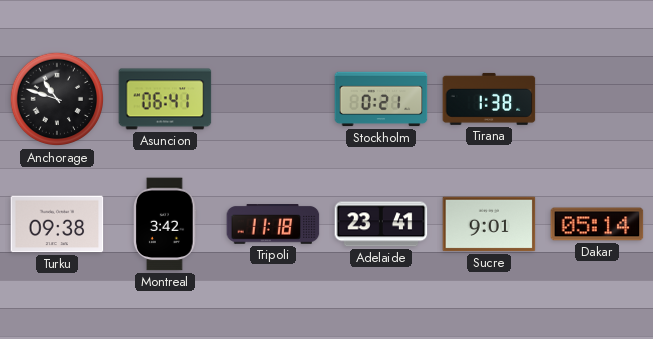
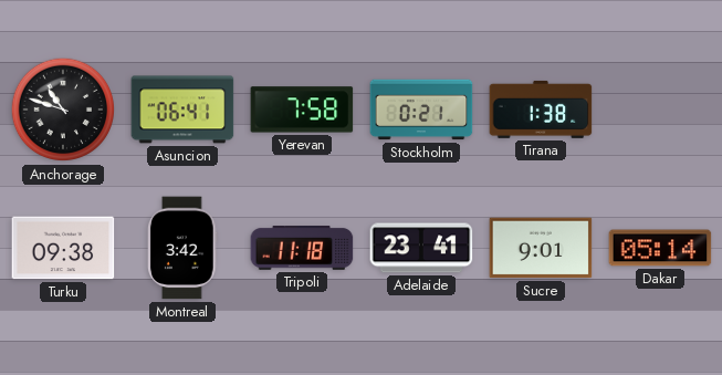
Yerevan: none -> 7:58 (302, 110)
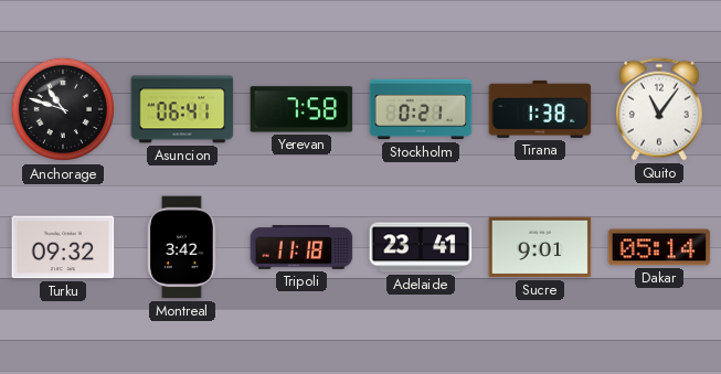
Quito: none -> 11:06 (659, 109)
Turku: 09:38 -> 09:32 (63, 247)
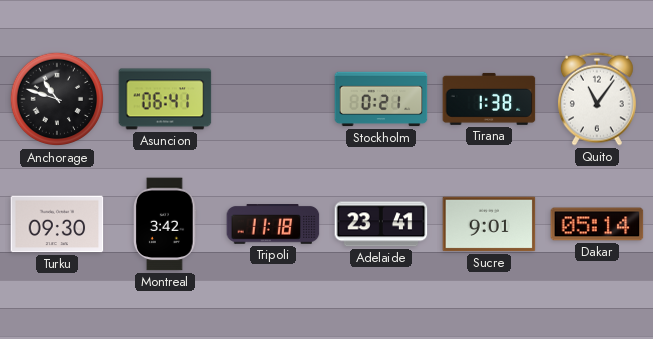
Yerevan: 7:58 -> none (301, 109)
Turku: 09:32 -> 09:30 (57, 224)
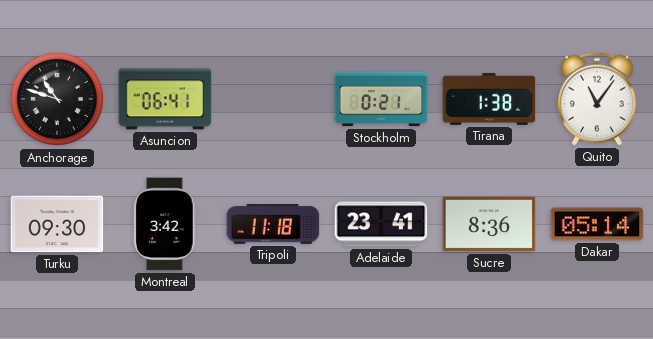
Sucre: 9:01 -> 8:36 (489, 224)
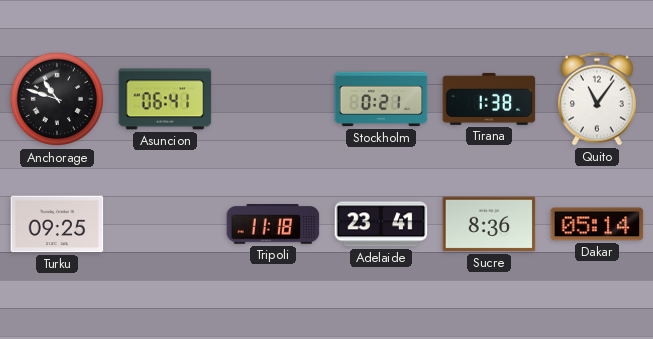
Turku: 09:30 -> 09:25 (57, 224)
Montreal: 3:42 -> none (165, 224)
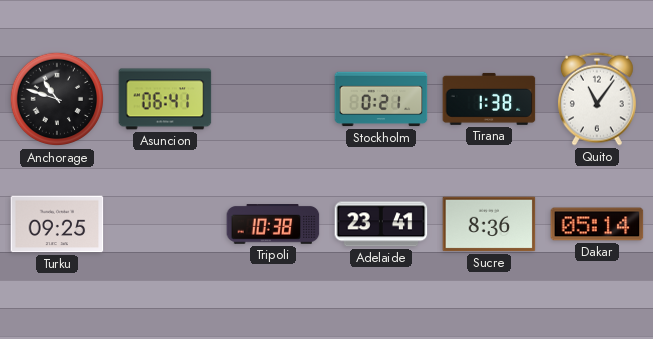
Tripoli: 11:18 -> 10:38 (273, 224)
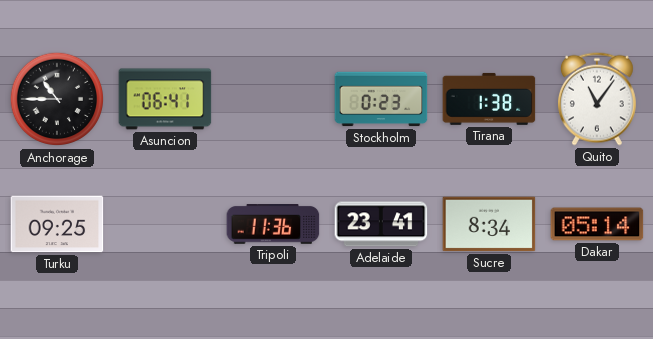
Anchorage: 10:48 -> 10:45 (57, 99)
Stockholm: 0:21 -> 0:23 (381, 99)
Tripoli: 10:38 -> 11:36 (273, 224)
Sucre: 8:36 -> 8:34 (489, 224)
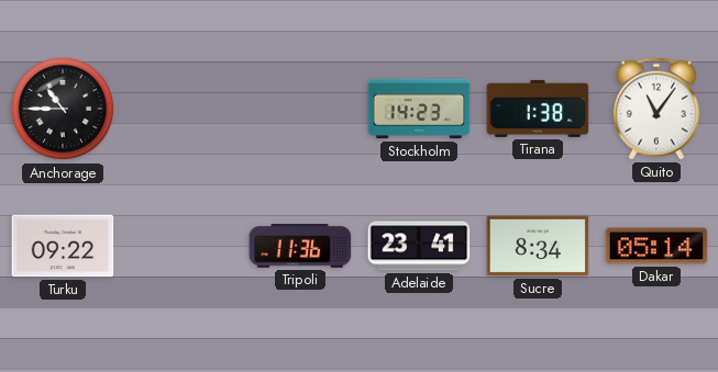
Asuncion: 06:41 -> none (165, 99)
Stockholm: 0:23 -> 14:23 (419, 109)
Turku: 09:25 -> 09:22 (63, 246)
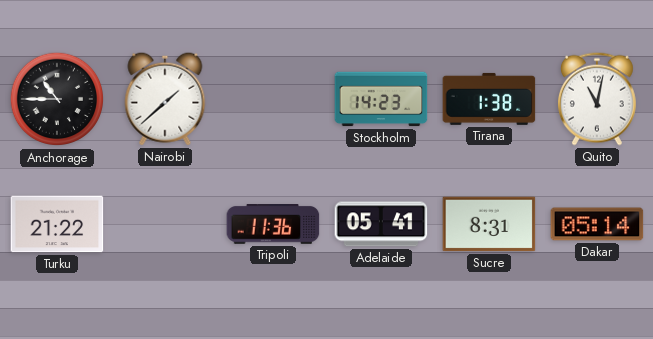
Nairobi: none -> 1:38 (165, 99)
Quito: 11:06 -> 11:02 (597, 99)
Turku: 09:22 -> 21:22 (57, 224)
Adelaide: 23:41 -> 05:41 (381, 224)
Sucre: 8:34 -> 8:31 (489, 224)
